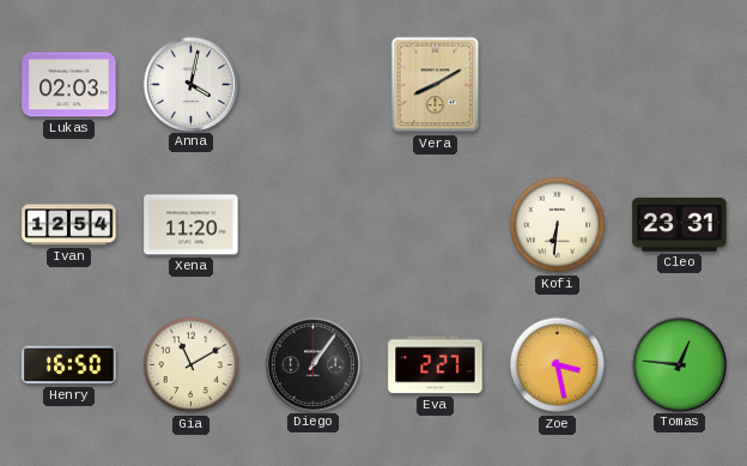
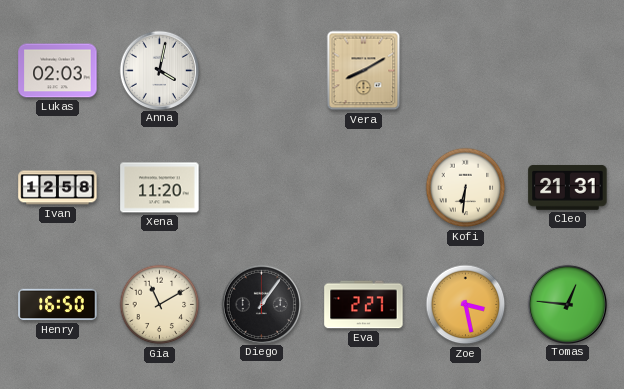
Ivan: 12:54 -> 12:58 (58, 188)
Cleo: 23:31 -> 21:31 (568, 187)
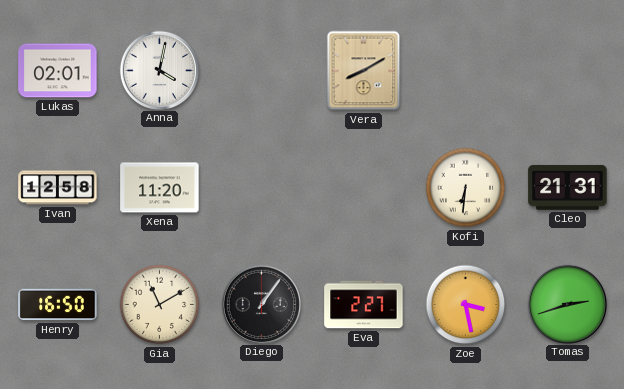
Lukas: 02:03 -> 02:01 (58, 71)
Tomas: 12:46 -> 2:42 (567, 304)
